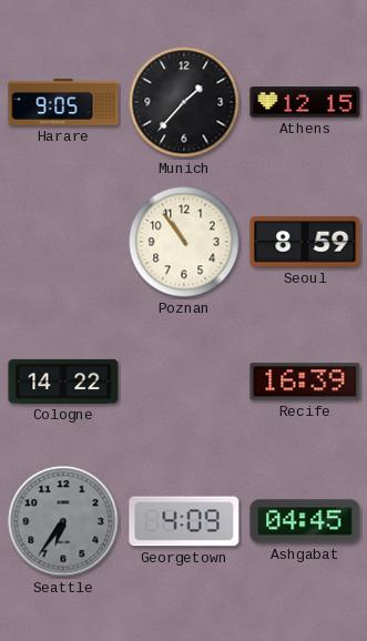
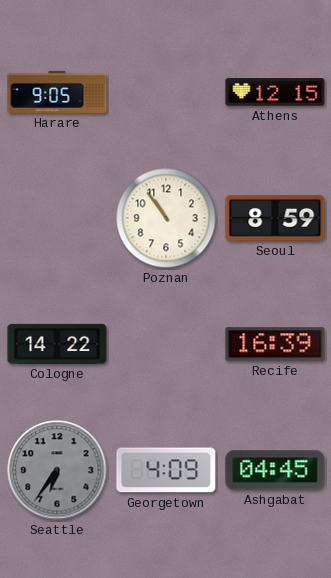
Munich: 1:37 -> none (184, 102)
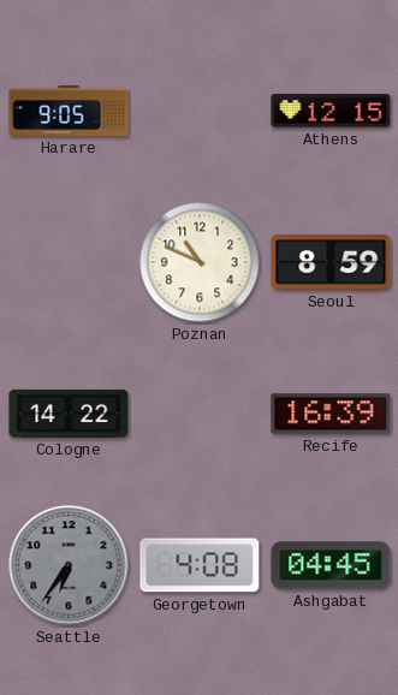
Poznan: 10:54 -> 10:49 (200, 262)
Georgetown: 4:09 -> 4:08 (200, 565)
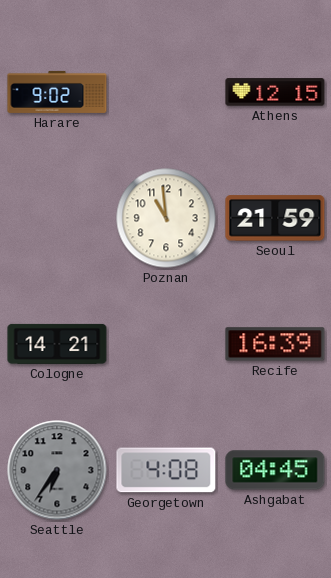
Harare: 9:05 -> 9:02 (57, 92)
Poznan: 10:49 -> 10:59 (166, 218)
Seoul: 8:59 -> 21:59 (275, 218)
Cologne: 14:22 -> 14:21 (57, 344)
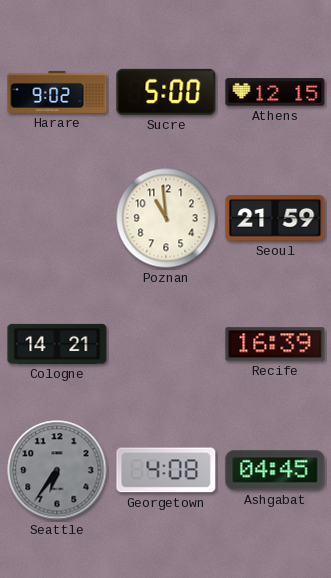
Sucre: none -> 5:00 (166, 92)
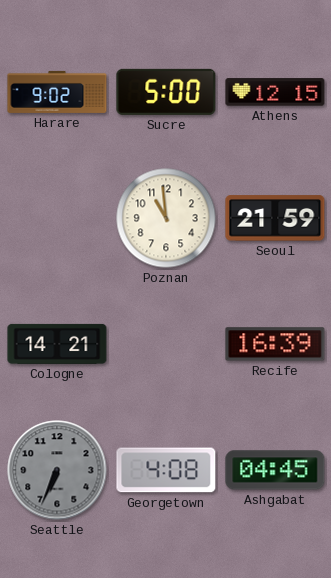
Seattle: 6:36 -> 6:34 (57, 470)
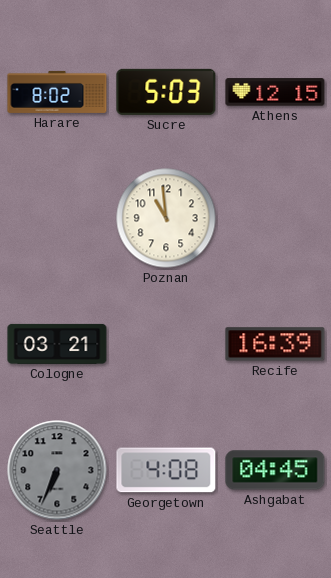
Harare: 9:02 -> 8:02 (57, 92)
Sucre: 5:00 -> 5:03 (166, 92)
Seoul: 21:59 -> none (275, 218)
Cologne: 14:21 -> 03:21 (57, 344)
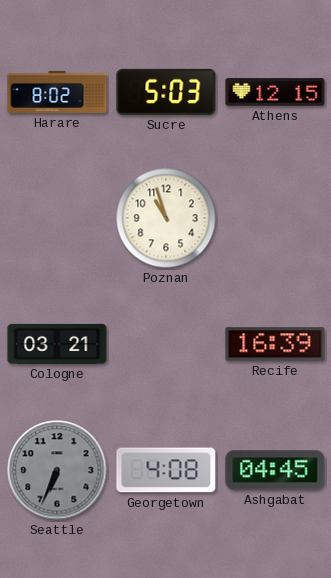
Poznan: 10:59 -> 10:57 (166, 218)
